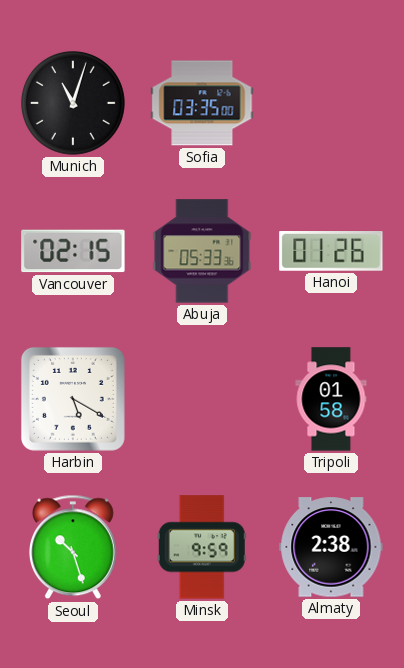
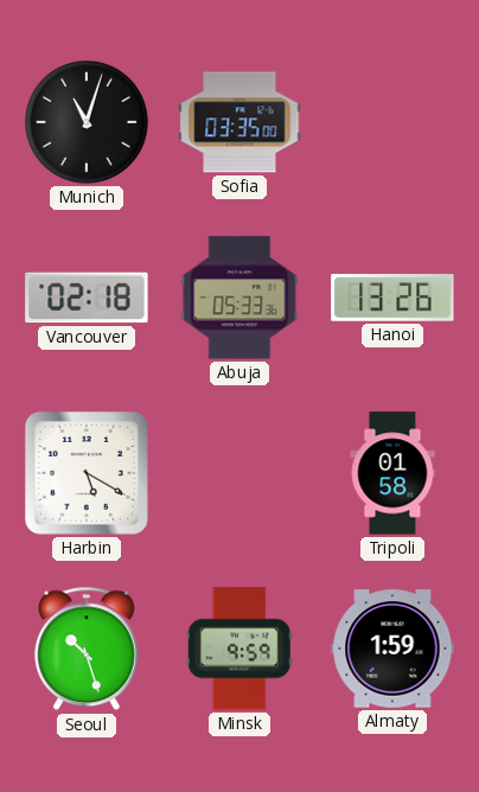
Vancouver: 02:15 -> 02:18 (87, 298)
Hanoi: 01:26 -> 13:26 (392, 299)
Almaty: 2:38 -> 1:59 (392, 649)
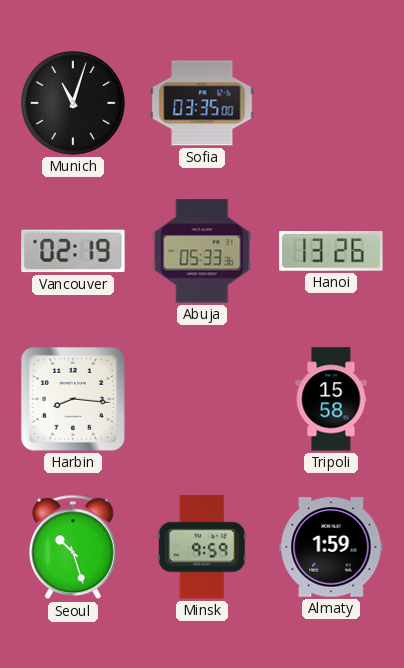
Vancouver: 02:18 -> 02:19 (73, 251)
Harbin: 5:20 -> 8:16 (73, 399)
Tripoli: 01:58 -> 15:58 (331, 399)
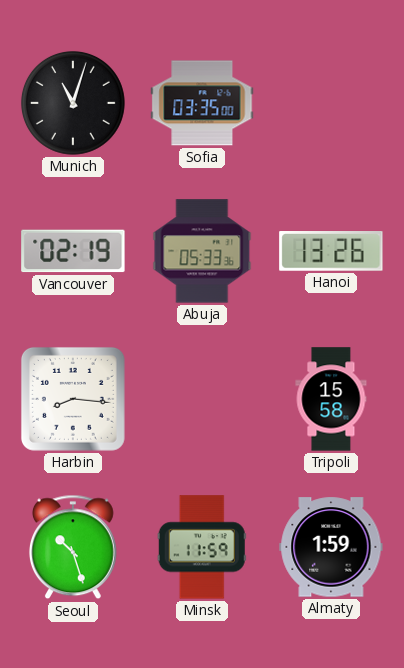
Minsk: 9:59 -> 11:59 (202, 547)
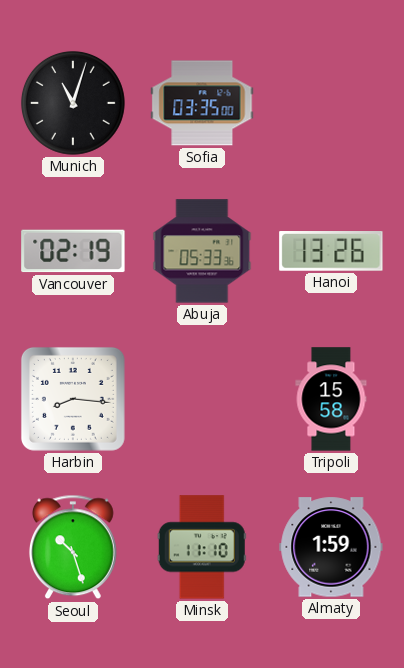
Minsk: 11:59 -> 11:10 (202, 547)
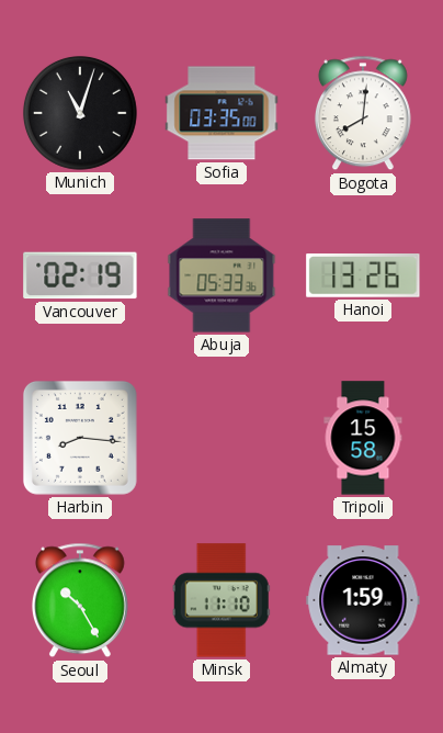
Bogota: none -> 8:01 (363, 113)
Seoul: 10:27 -> 10:25 (80, 600)
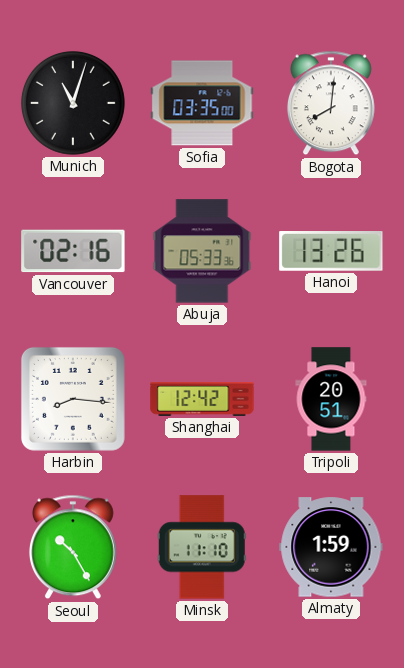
Vancouver: 02:19 -> 02:16 (73, 251)
Shanghai: none -> 12:42 (202, 400)
Tripoli: 15:58 -> 20:51 (331, 399)
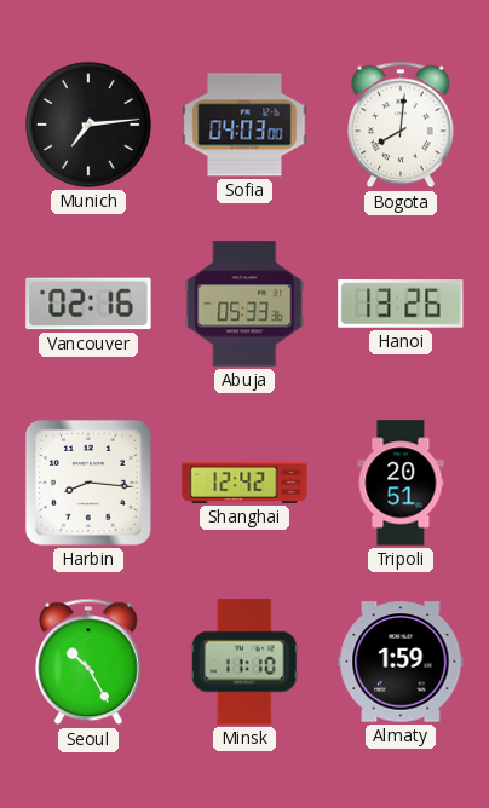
Munich: 11:03 -> 7:14 (88, 125)
Sofia: 03:35 -> 04:03 (244, 125)
